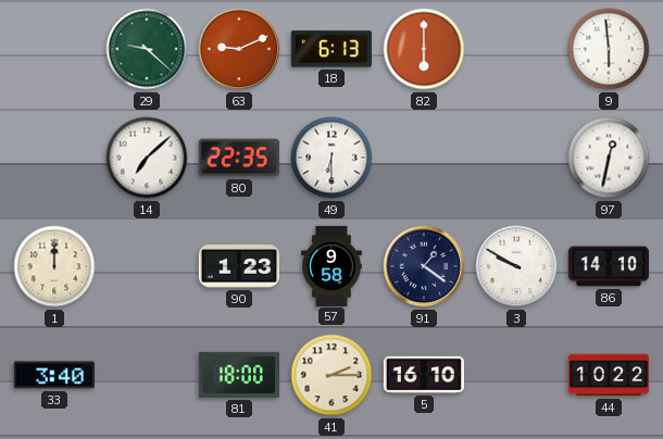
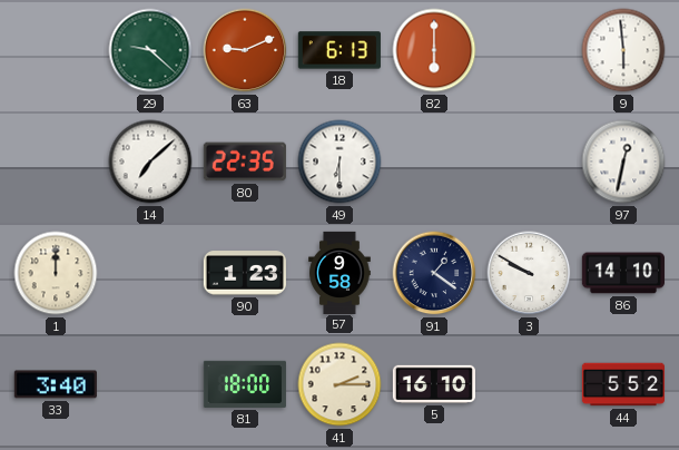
44: 10:22 -> 5:52 (622, 384)
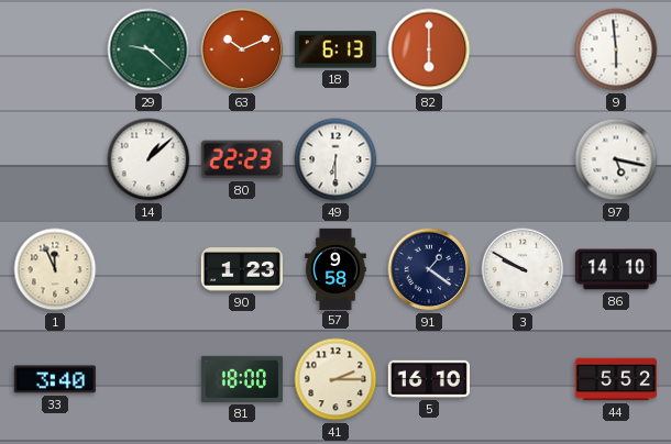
63: 9:11 -> 10:11 (242, 49)
14: 7:08 -> 1:08 (148, 159)
80: 22:35 -> 22:23 (242, 159)
97: 12:32 -> 5:17 (616, 159)
1: 12:00 -> 11:56 (55, 269)
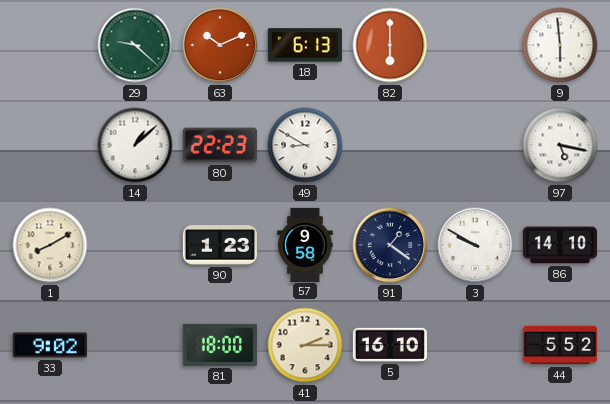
49: 6:30 -> 8:50 (305, 145)
1: 11:56 -> 8:10 (50, 245)
33: 3:40 -> 9:02 (50, 345)
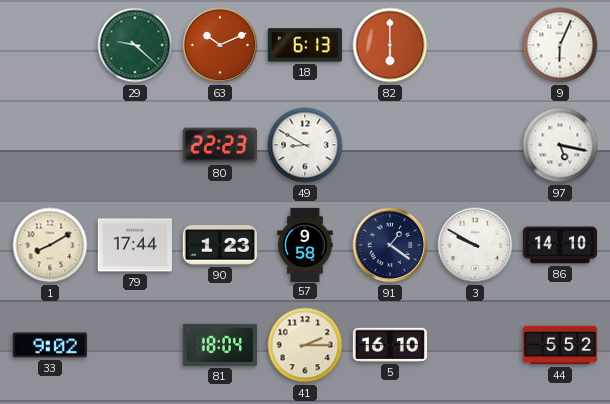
9: 5:59 -> 6:04 (560, 45)
14: 1:08 -> none (135, 145)
79: none -> 17:44 (135, 245)
81: 18:00 -> 18:04 (220, 345)
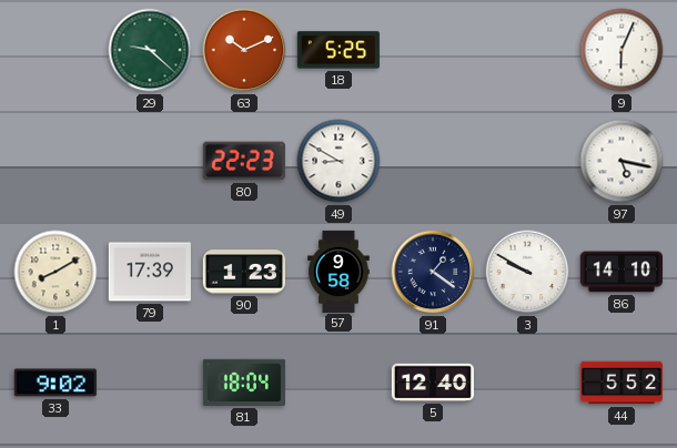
18: 6:13 -> 5:25 (338, 50)
82: 6:00 -> none (390, 45)
79: 17:44 -> 17:39 (150, 272)
41: 2:15 -> none (305, 345)
5: 16:10 -> 12:40 (433, 383)
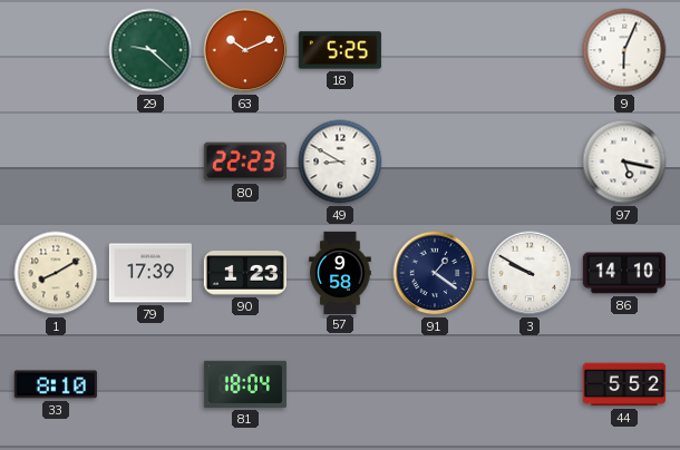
33: 9:02 -> 8:10 (56, 384)
5: 12:40 -> none (433, 383)
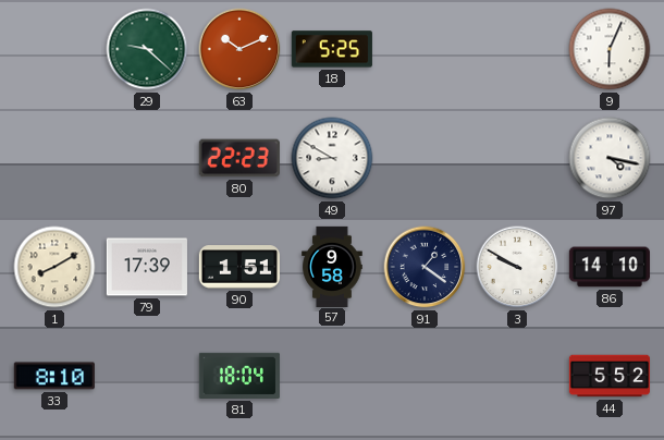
97: 5:17 -> 4:17 (610, 158)
90: 1:23 -> 1:51 (239, 267)
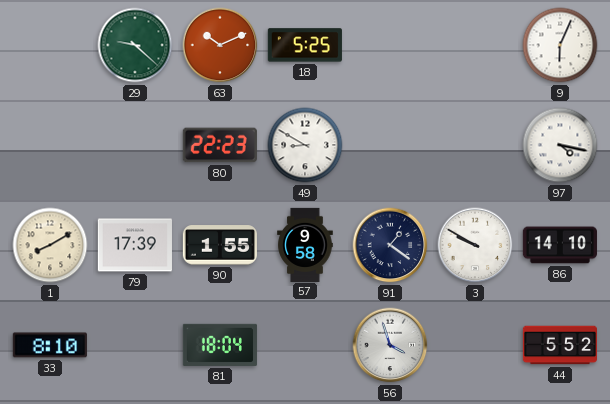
90: 1:51 -> 1:55 (220, 245)
56: none -> 3:57 (390, 345)
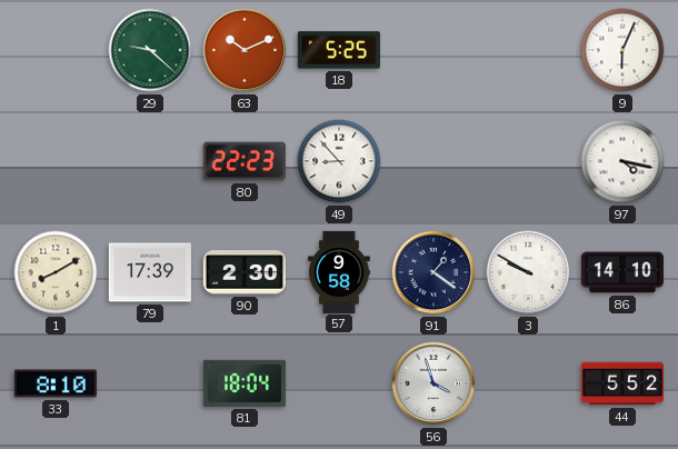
49: 8:50 -> 8:53 (339, 161)
90: 1:55 -> 2:30 (245, 272)
